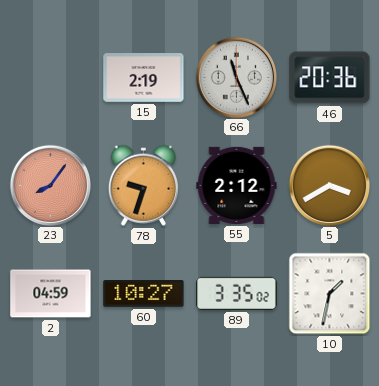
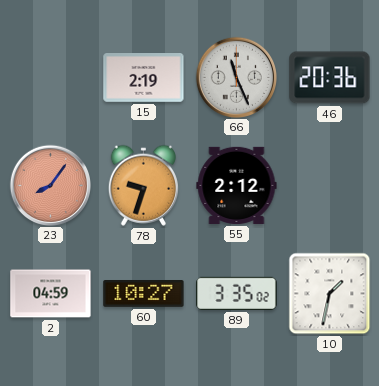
5: 3:40 -> none (329, 185)
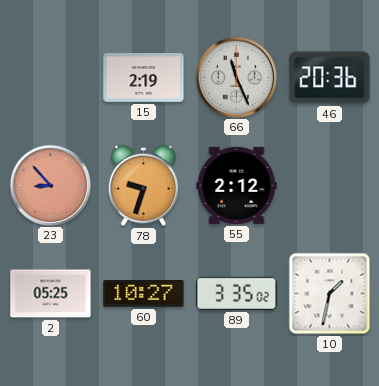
23: 8:06 -> 8:53 (50, 185)
2: 04:59 -> 05:25 (51, 294)
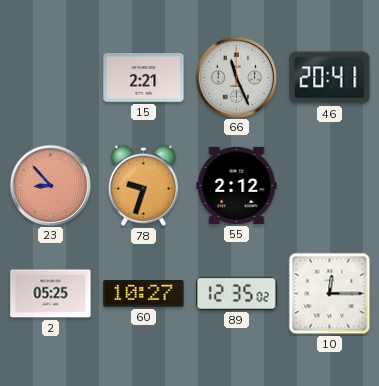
15: 2:19 -> 2:21 (144, 78)
46: 20:36 -> 20:41 (330, 78)
89: 3:35 -> 12:35 (237, 293)
10: 1:32 -> 12:15 (330, 294)
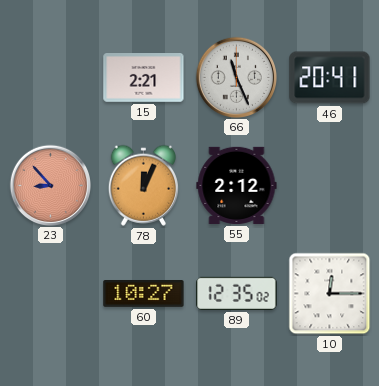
78: 9:33 -> 12:04 (143, 185)
2: 05:25 -> none (51, 294)
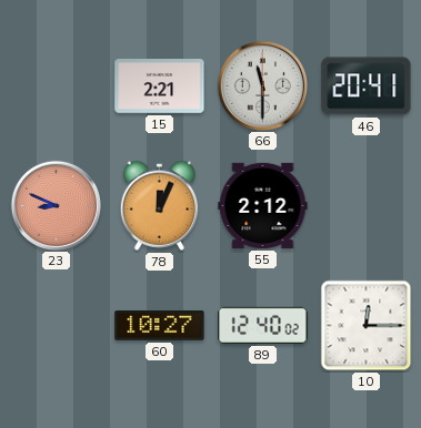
66: 11:26 -> 11:30 (262, 85)
23: 8:53 -> 8:49 (56, 205)
89: 12:35 -> 12:40 (263, 325)
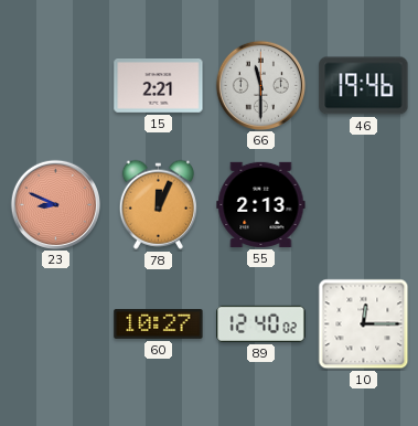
46: 20:41 -> 19:46 (364, 86)
55: 2:12 -> 2:13 (261, 204)
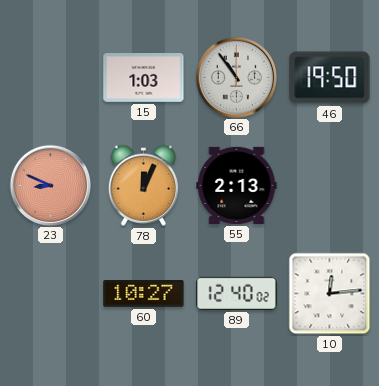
15: 2:21 -> 1:03 (144, 78)
66: 11:30 -> 10:54 (236, 77)
46: 19:46 -> 19:50 (330, 78)
10: 12:15 -> 12:14 (330, 294)
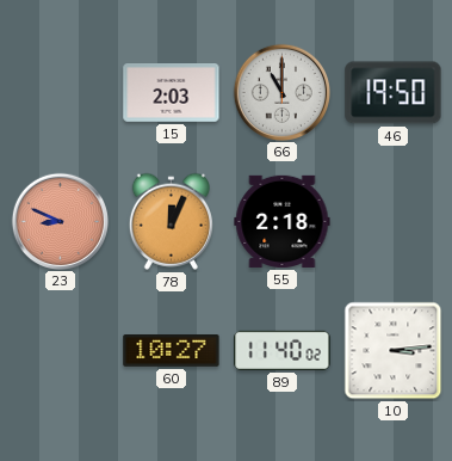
15: 1:03 -> 2:03 (172, 93)
66: 10:54 -> 11:00 (281, 92)
55: 2:13 -> 2:18 (283, 221)
89: 12:40 -> 11:40 (283, 350)
10: 12:14 -> 3:14 (394, 351)
